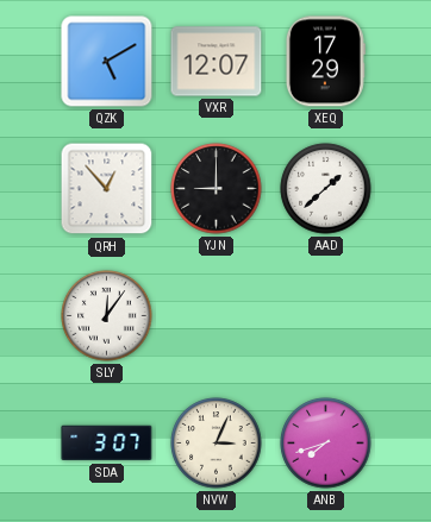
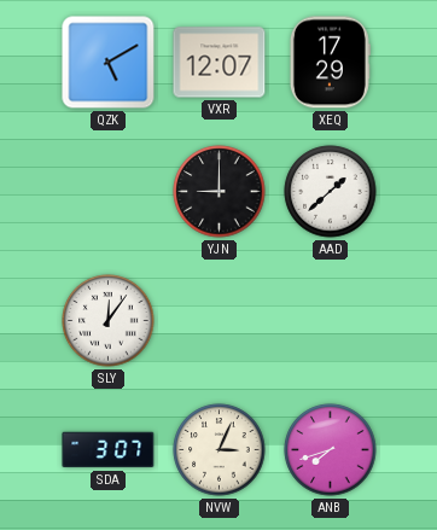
QRH: 12:53 -> none (107, 189)
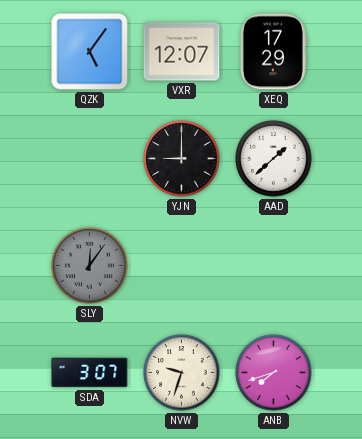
QZK: 5:10 -> 5:06 (90, 52)
SLY dial: white -> grey (90, 266)
NVW: 3:04 -> 9:33 (182, 373)
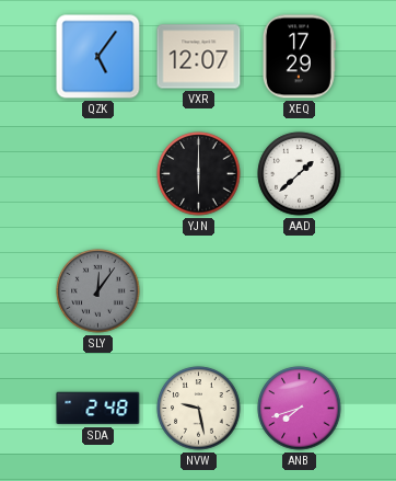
YJN: 9:00 -> 6:00 (199, 174)
SDA: 3:07 -> 2:48 (98, 409)
NVW: 9:33 -> 9:28 (199, 409)
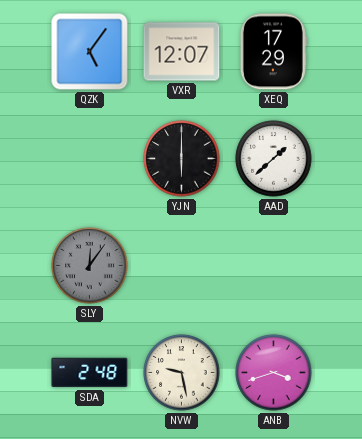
ANB: 7:42 -> 3:42 (274, 373)
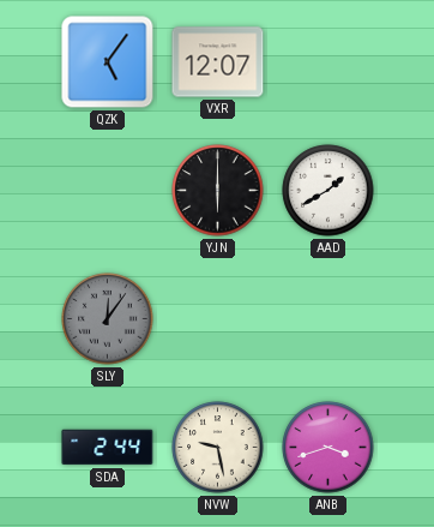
XEQ: 17:29 -> none (273, 52)
AAD: 1:38 -> 1:40 (328, 191)
SDA: 2:48 -> 2:44 (108, 448)
